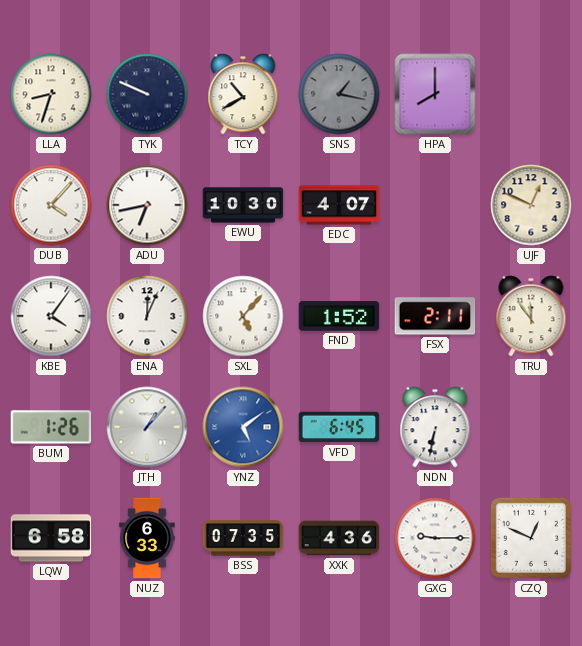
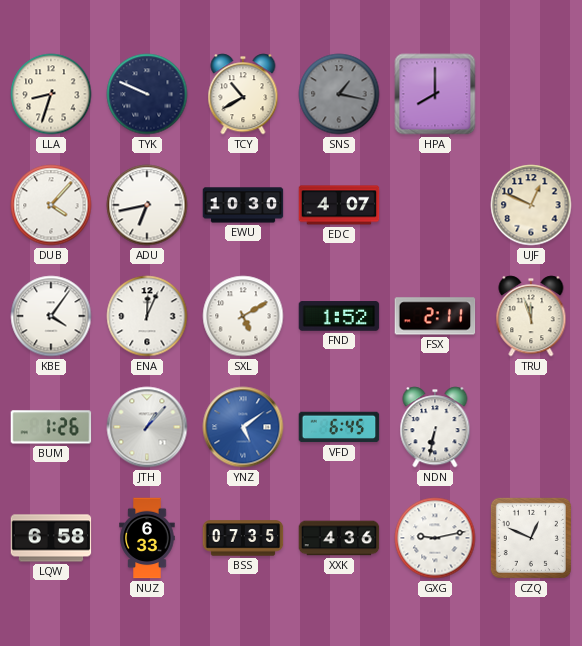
SXL: 5:07 -> 5:10 (243, 316)
TRU: 11:54 -> 11:57 (531, 316)
GXG: 9:15 -> 9:13 (435, 538)
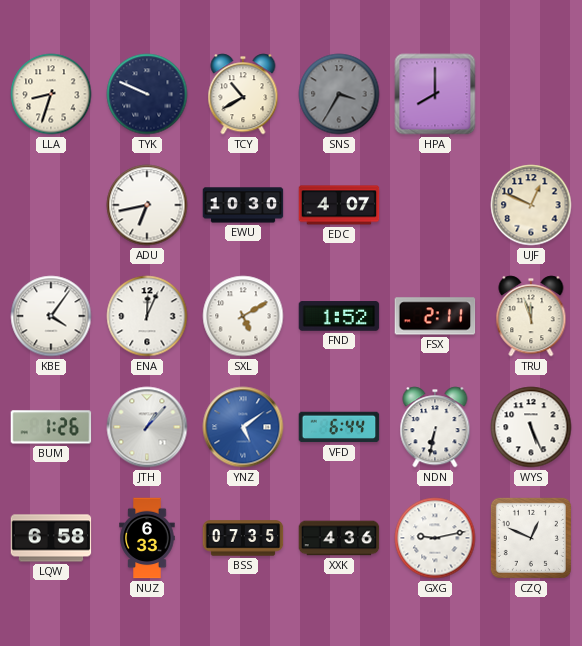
SNS: 1:17 -> 3:35 (339, 94)
DUB: 4:07 -> none (51, 205)
VFD: 6:45 -> 6:44 (339, 427)
WYS: none -> 5:26 (531, 427)
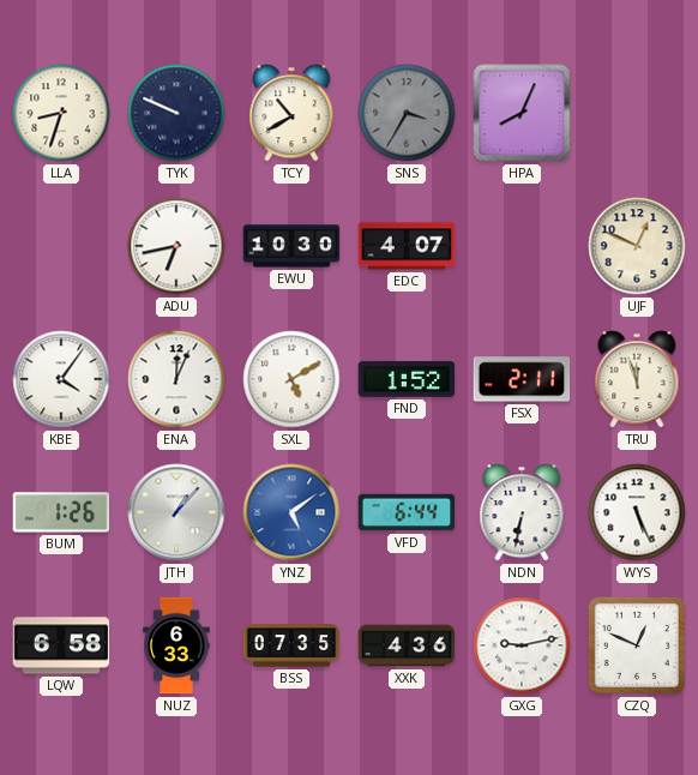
HPA: 8:00 -> 8:04 (522, 113)
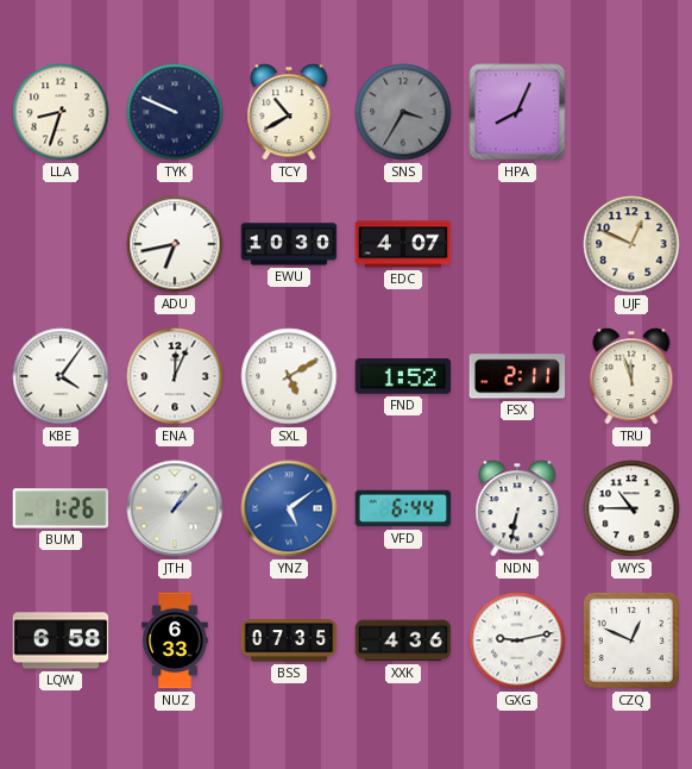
WYS: 5:26 -> 10:45 (631, 508)
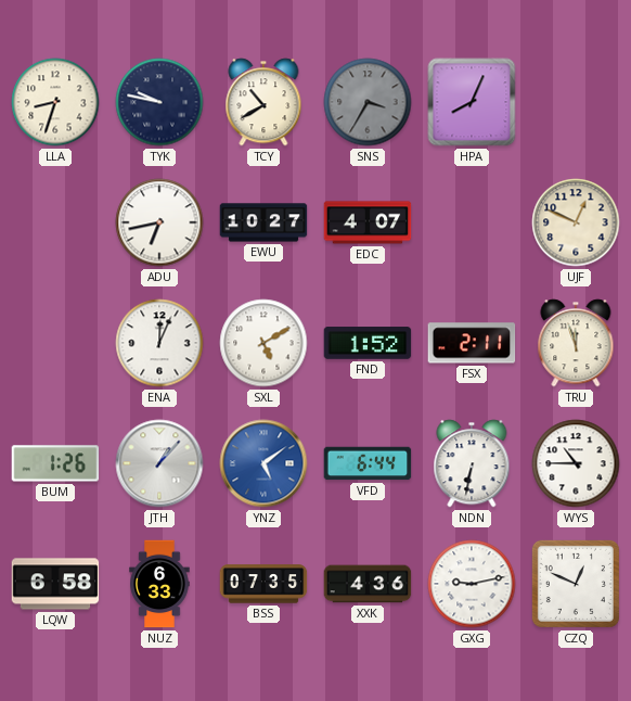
TYK: 9:49 -> 9:47 (159, 102)
EWU: 10:30 -> 10:27 (263, 222)
KBE: 4:06 -> none (61, 376)
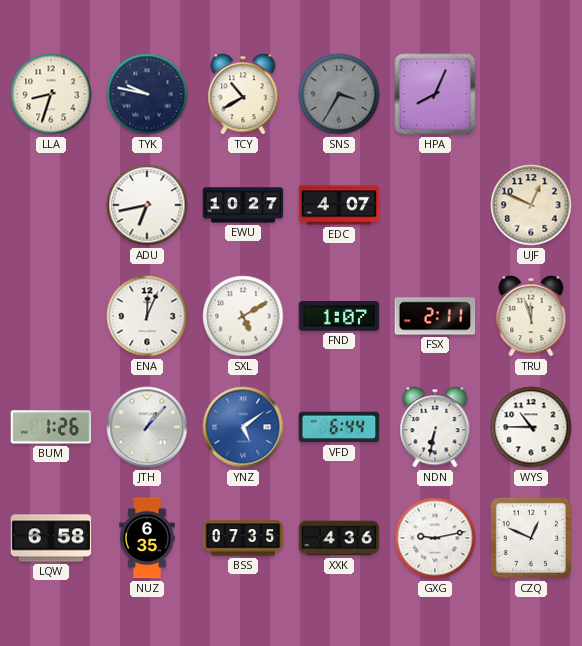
FND: 1:52 -> 1:07 (339, 316)
NUZ: 6:33 -> 6:35 (147, 538)
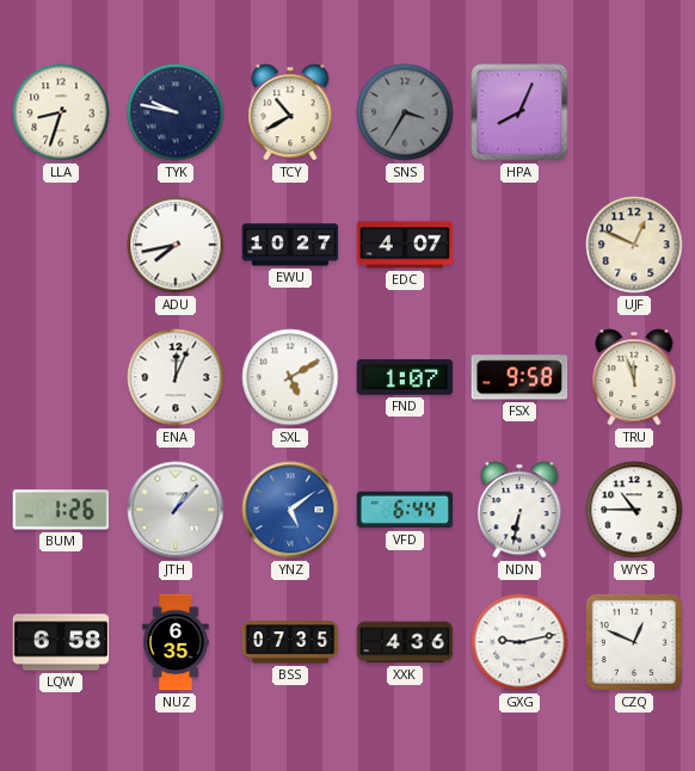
ADU: 6:43 -> 7:43 (176, 245)
FSX: 2:11 -> 9:58 (519, 377)
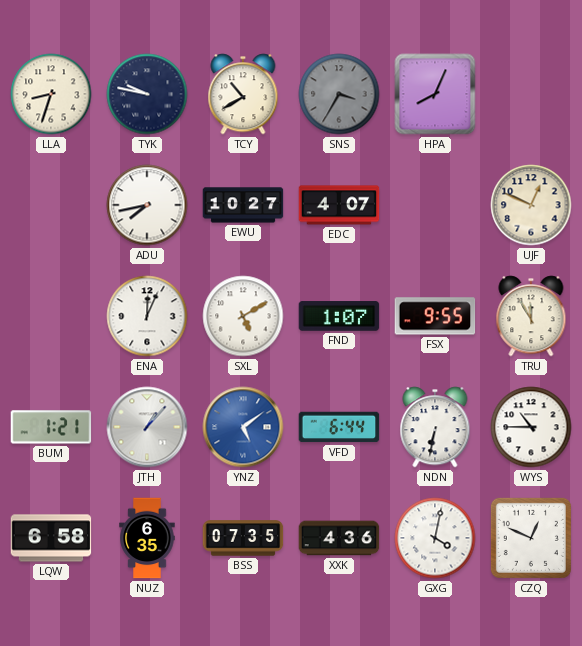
FSX: 9:58 -> 9:55 (435, 316)
TRU: 11:57 -> 11:55 (531, 316)
BUM: 1:26 -> 1:21 (51, 427)
GXG: 9:13 -> 4:02 (435, 538)
